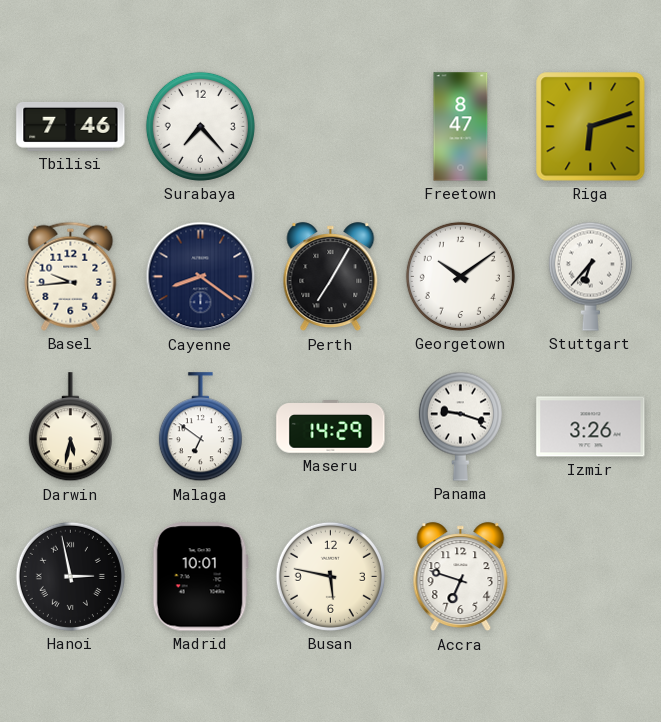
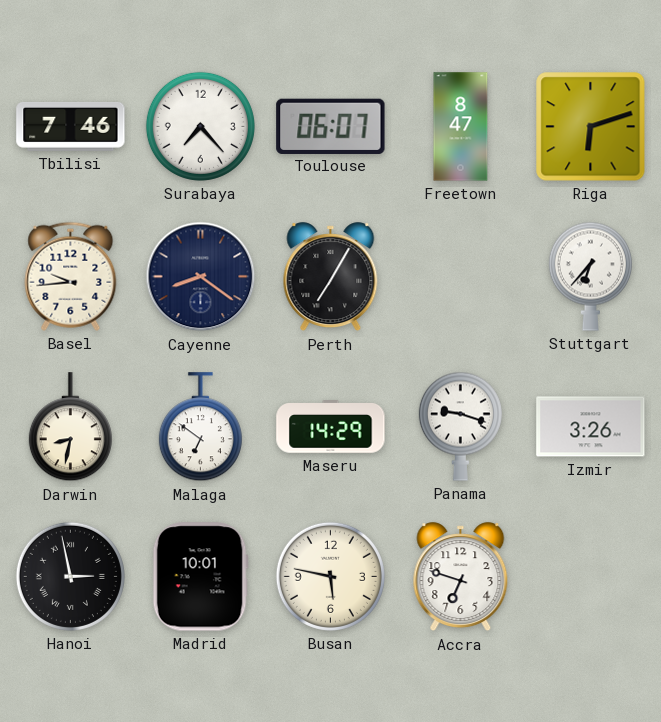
Toulouse: none -> 06:07 (331, 126)
Georgetown: 10:09 -> none (460, 276)
Darwin: 5:32 -> 8:32 (70, 427)
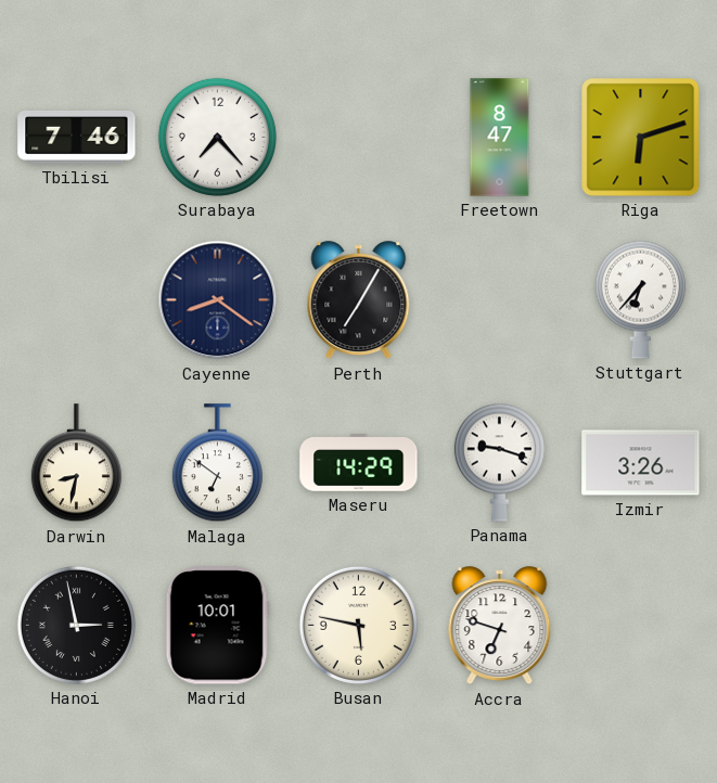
Toulouse: 06:07 -> none (331, 126)
Basel: 9:44 -> none (71, 276)
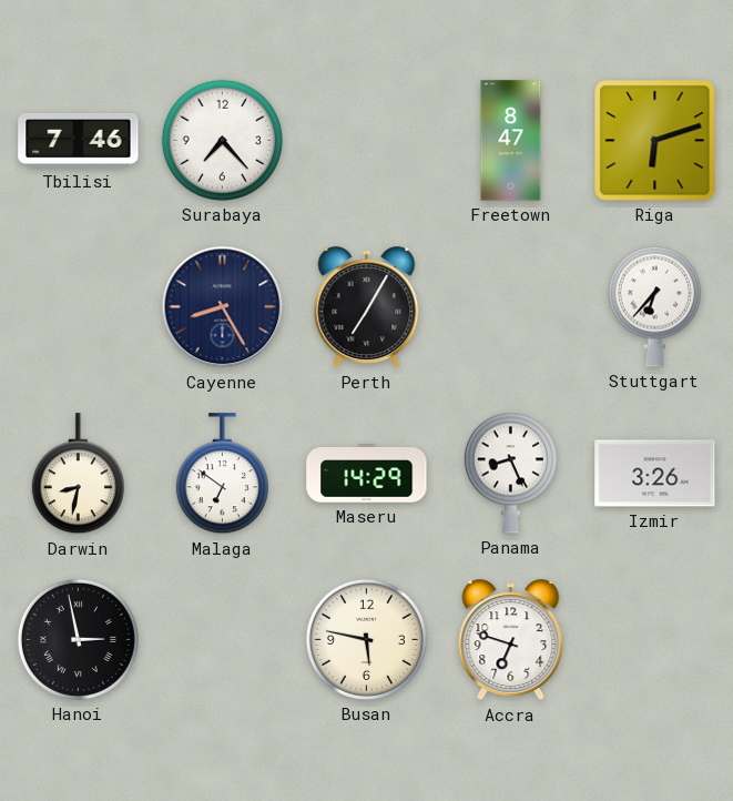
Cayenne: 8:21 -> 8:25 (223, 307)
Panama: 9:18 -> 8:26 (510, 473)
Madrid: 10:01 -> none (217, 626)
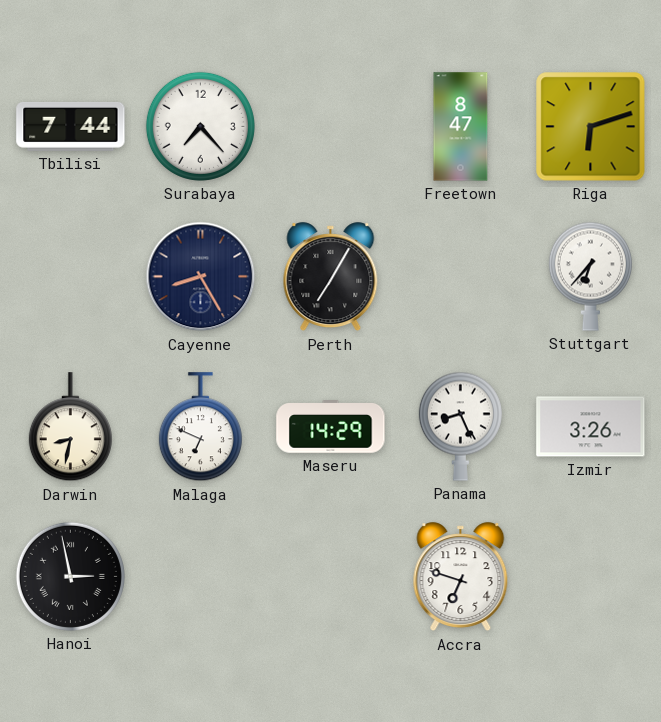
Tbilisi: 7:46 -> 7:44 (71, 126)
Malaga: 6:51 -> 6:49 (200, 427)
Busan: 5:47 -> none (366, 639)
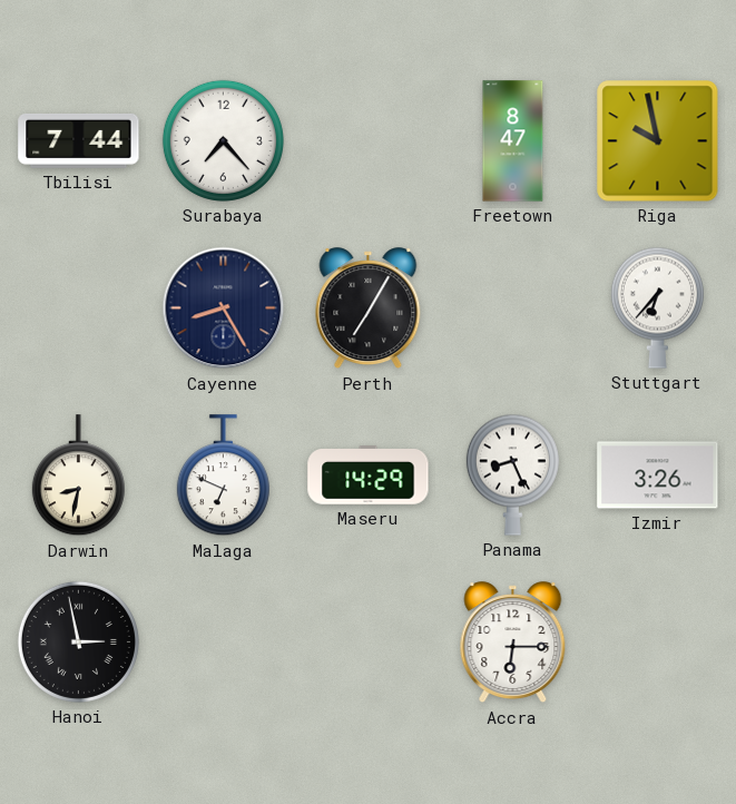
Riga: 6:12 -> 9:58 (658, 141)
Accra: 6:48 -> 6:15 (513, 643)
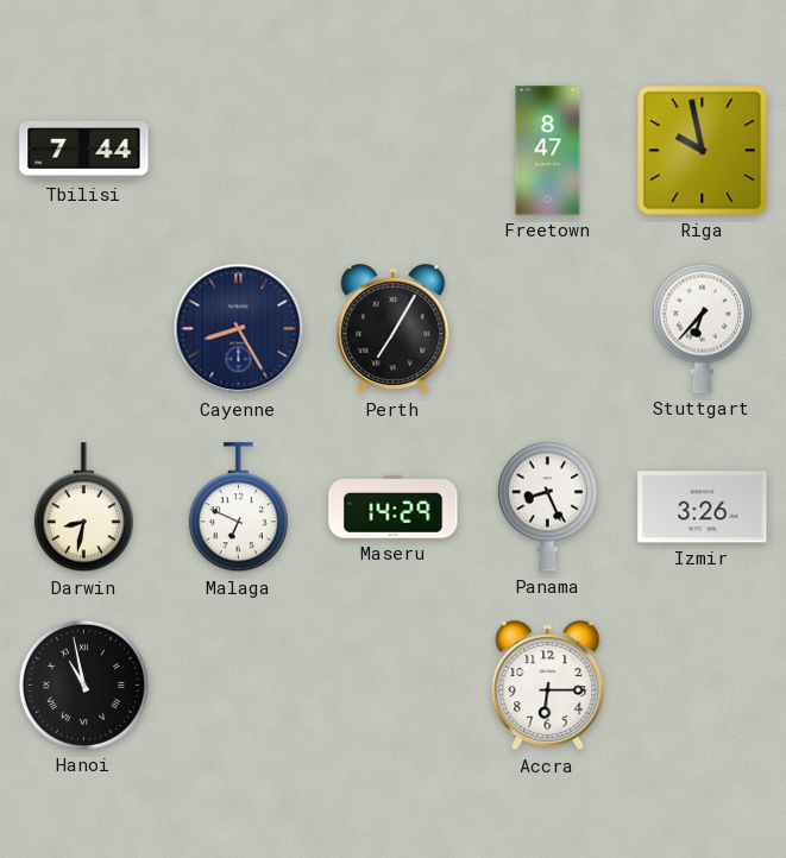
Surabaya: 7:23 -> none (223, 140)
Hanoi: 2:58 -> 10:58 (83, 684)
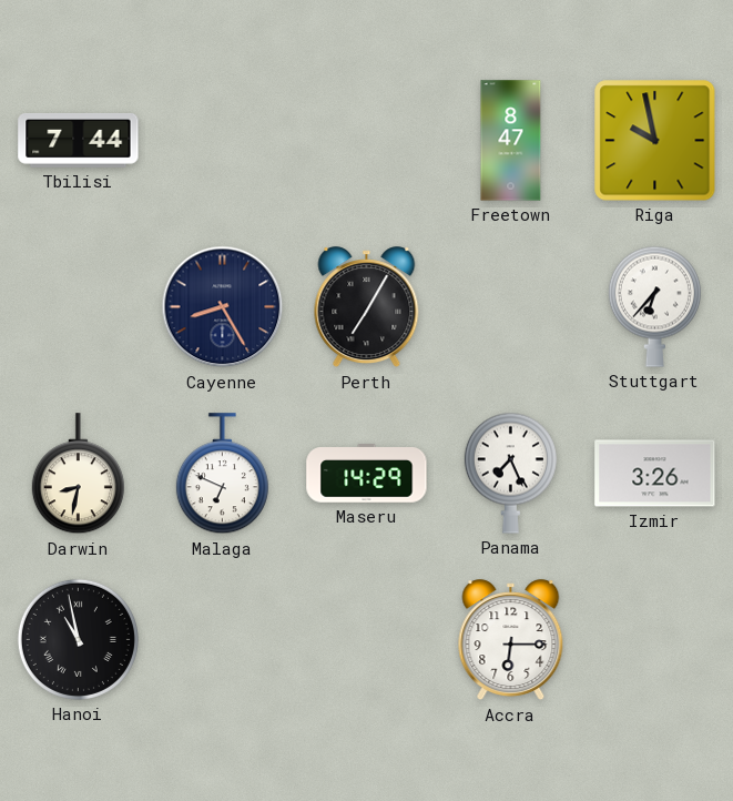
Panama: 8:26 -> 7:26 (510, 473)
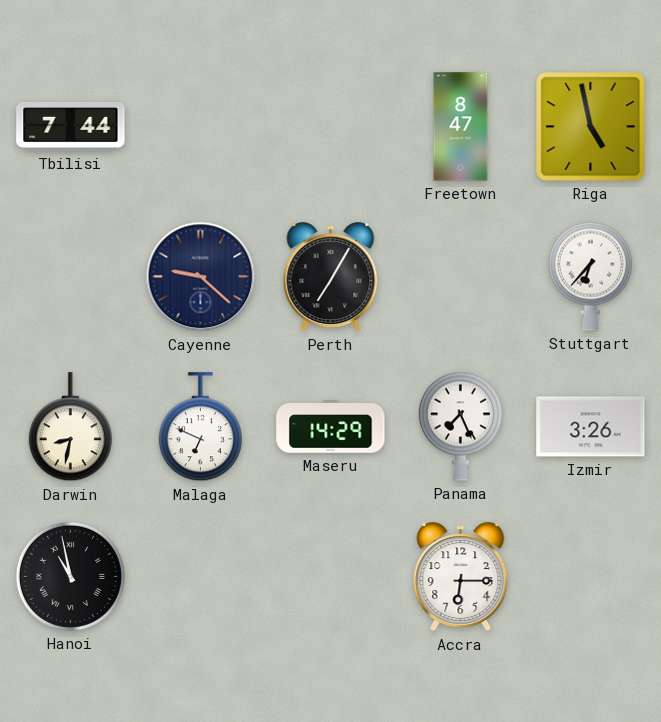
Riga: 9:58 -> 4:58 (591, 127)
Cayenne: 8:25 -> 9:22 (201, 277)
